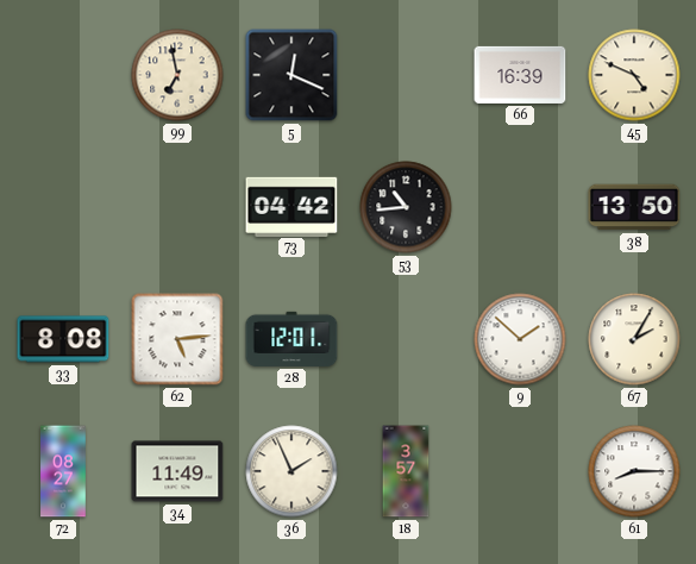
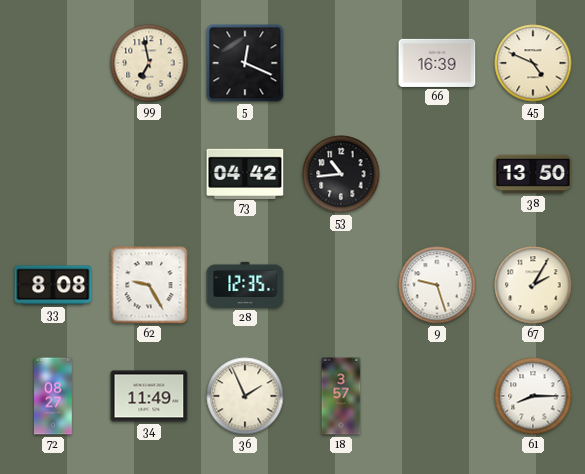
62: 5:14 -> 9:25 (149, 285)
28: 12:01 -> 12:35 (245, 285)
9: 1:52 -> 9:27 (437, 285)
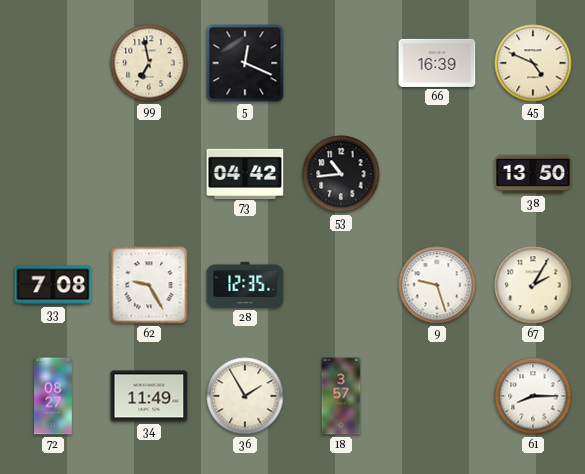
33: 8:08 -> 7:08 (53, 285)
36: 1:56 -> 1:55 (245, 396)
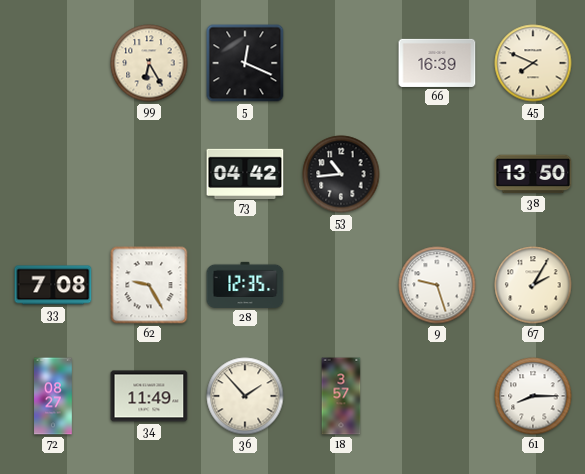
99: 6:58 -> 6:25 (149, 63)
45: 4:49 -> 7:49 (533, 63)
36: 1:55 -> 1:53 (245, 396)
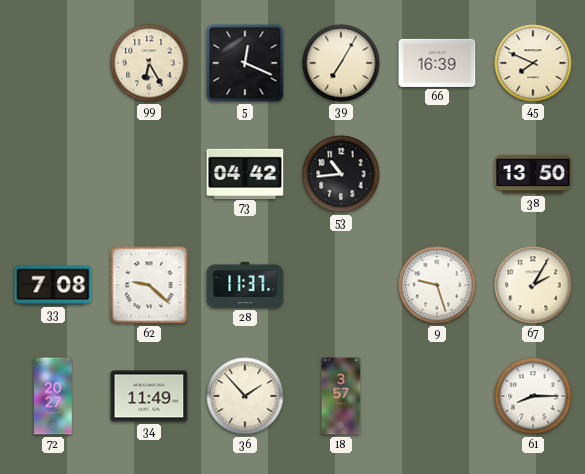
39: none -> 7:05 (341, 63)
62: 9:25 -> 9:22 (149, 285)
28: 12:35 -> 11:37 (245, 285)
72: 08:27 -> 20:27 (53, 396)
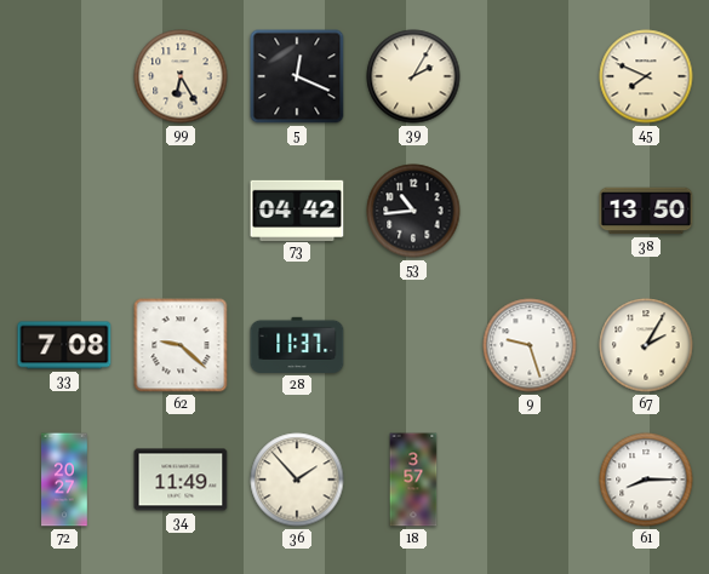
39: 7:05 -> 2:05 (413, 76)
66: 16:39 -> none (437, 63)
